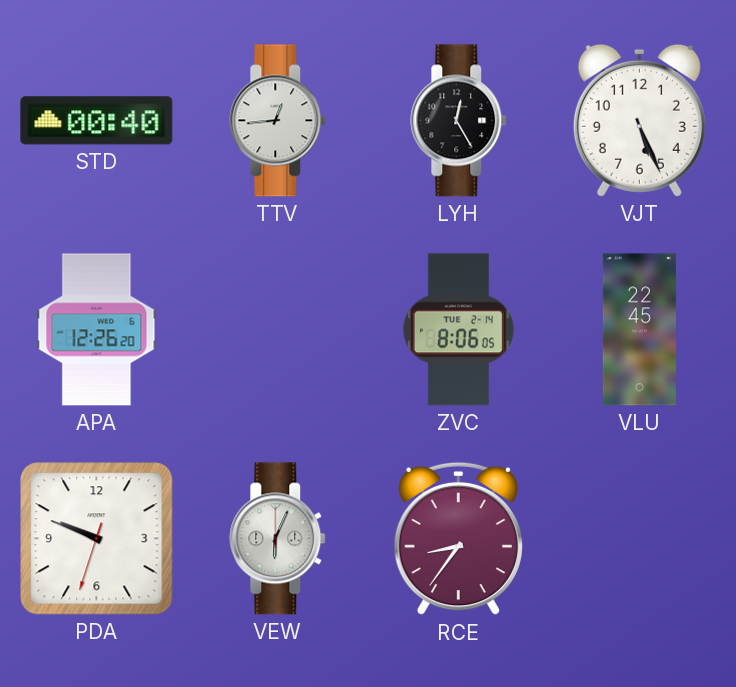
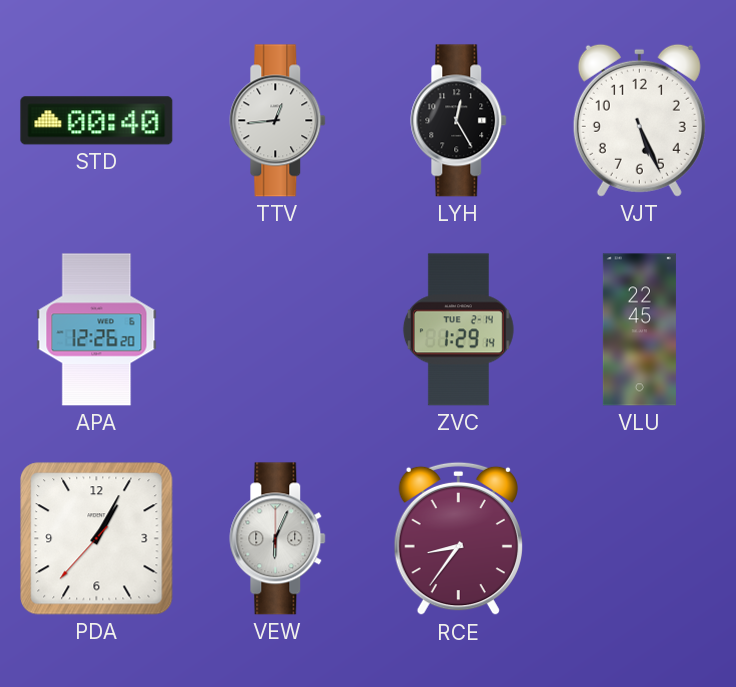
ZVC: 8:06 -> 1:29 (458, 330)
PDA: 9:48 -> 1:04 (97, 539)
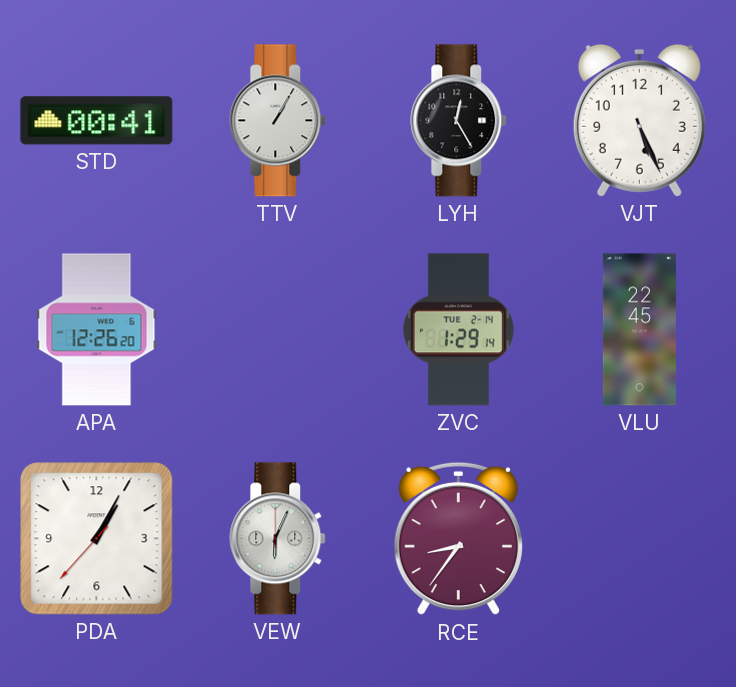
STD: 00:40 -> 00:41 (97, 121)
TTV: 12:44 -> 1:05 (278, 121)
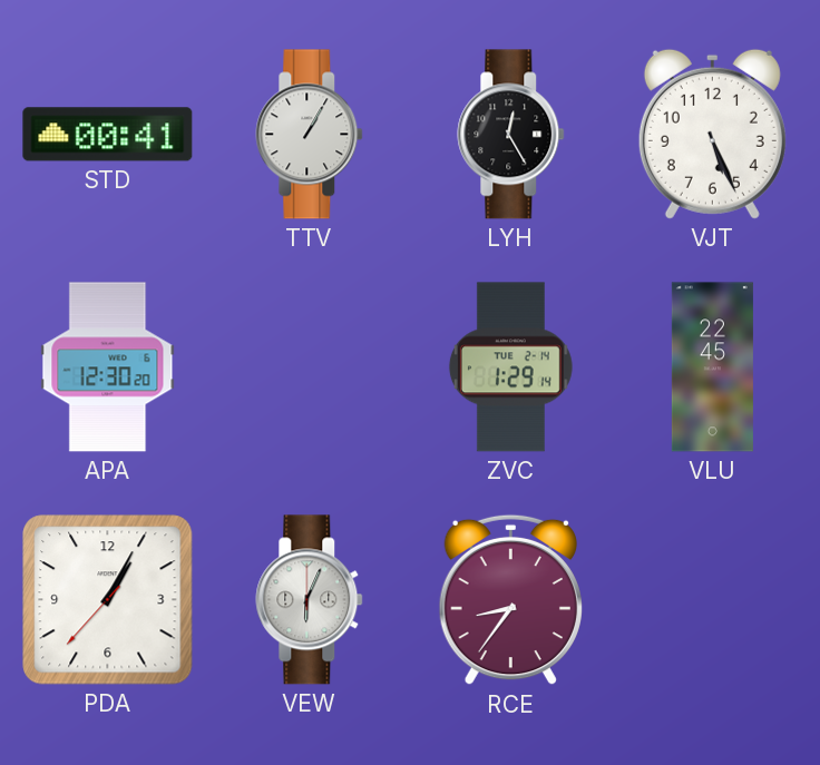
APA: 12:26 -> 12:30 (108, 367)
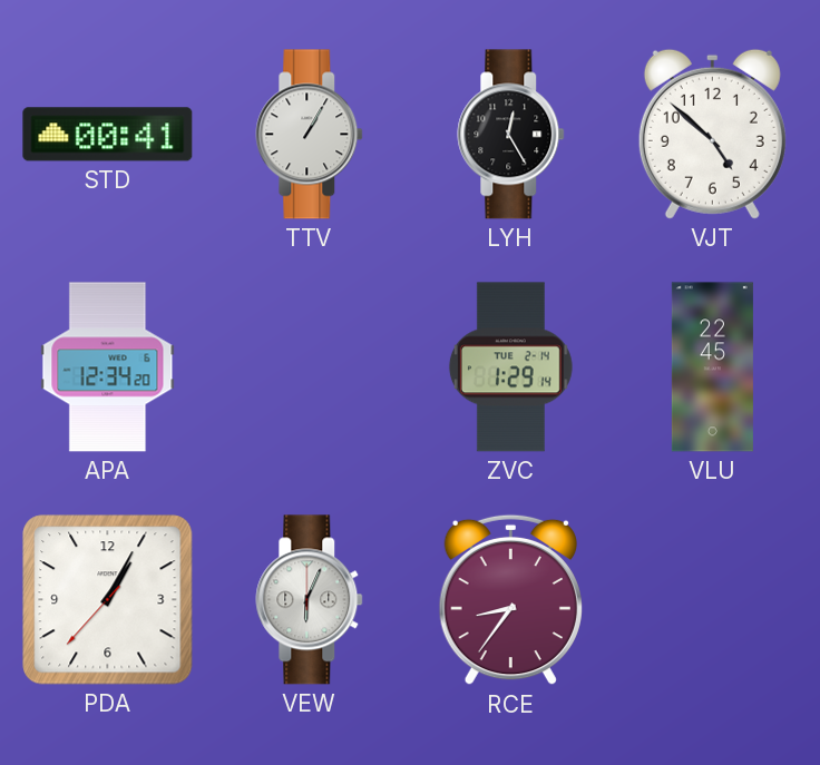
VJT: 5:26 -> 4:52 (712, 134)
APA: 12:30 -> 12:34 (108, 367)
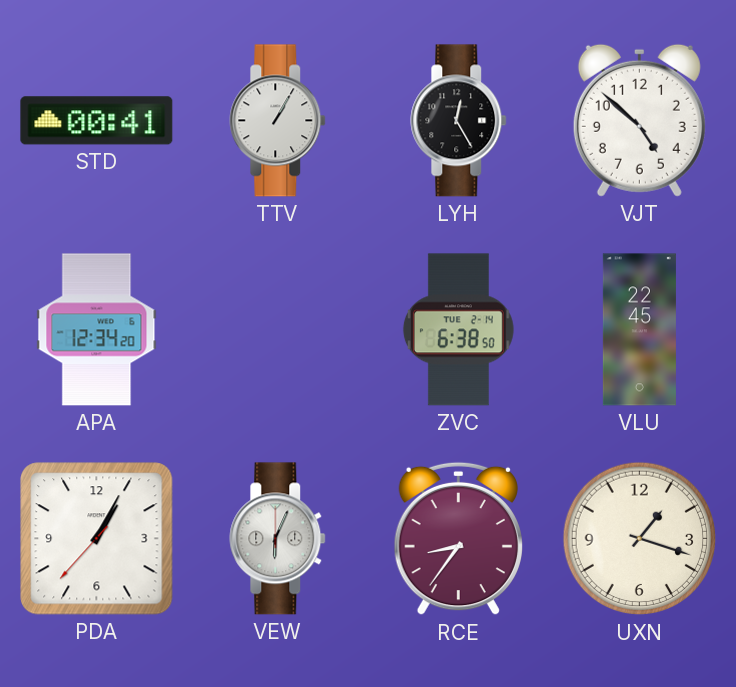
ZVC: 1:29 -> 6:38 (458, 330)
UXN: none -> 1:18 (640, 539)
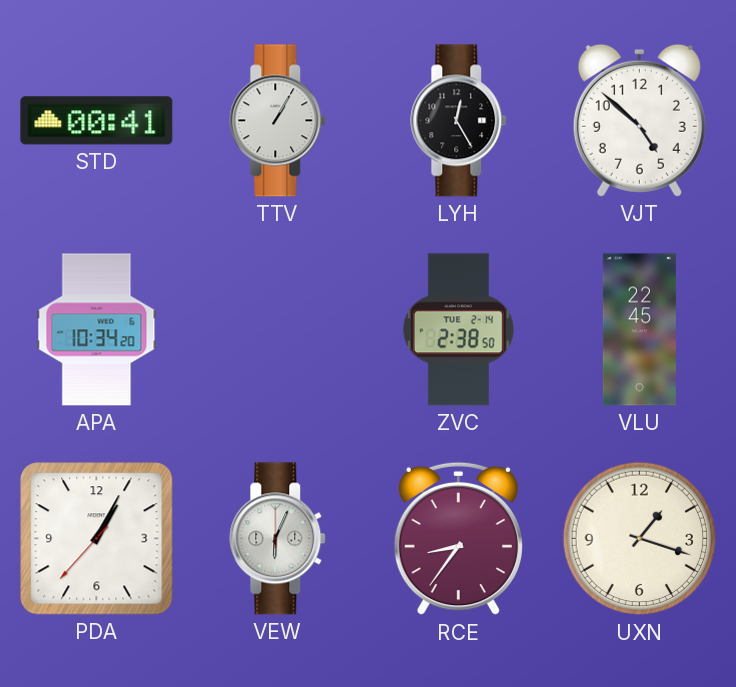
APA: 12:34 -> 10:34 (97, 330)
ZVC: 6:38 -> 2:38 (458, 330)
